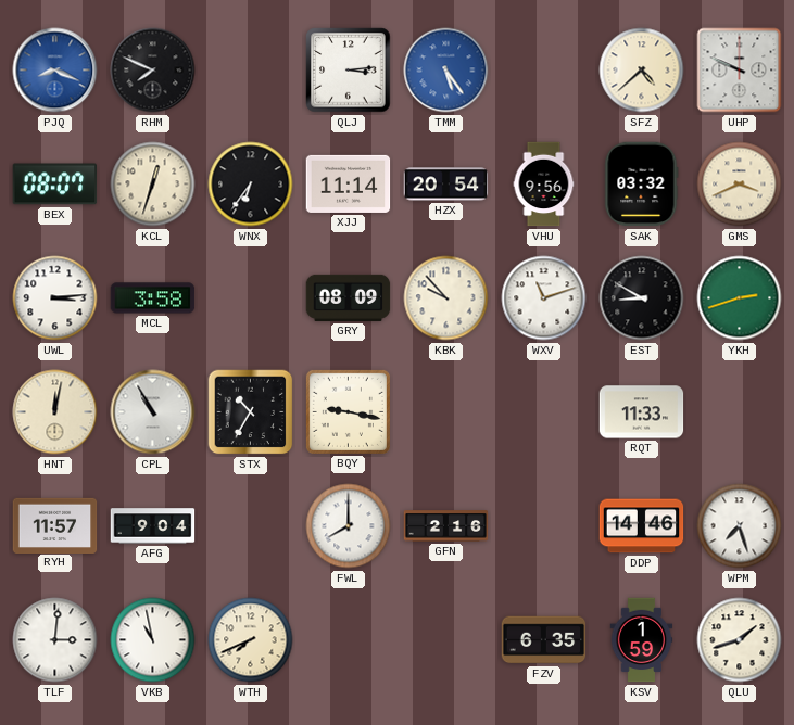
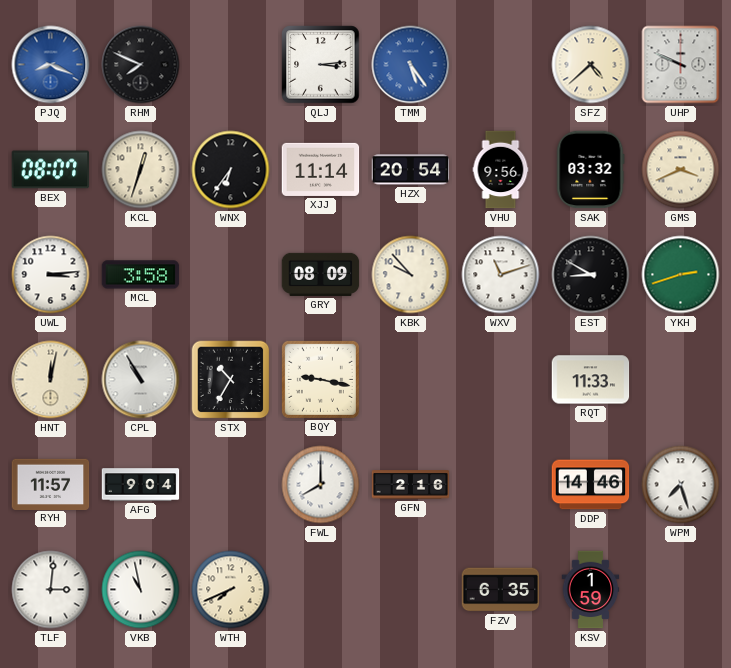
QLU: 1:42 -> none (740, 640)
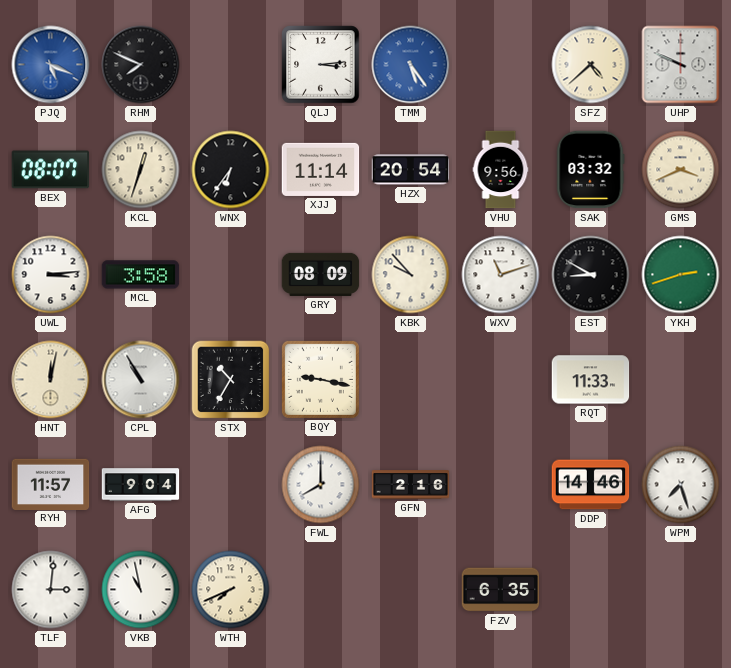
PJQ: 8:19 -> 5:19 (51, 65)
KSV: 1:59 -> none (591, 590)
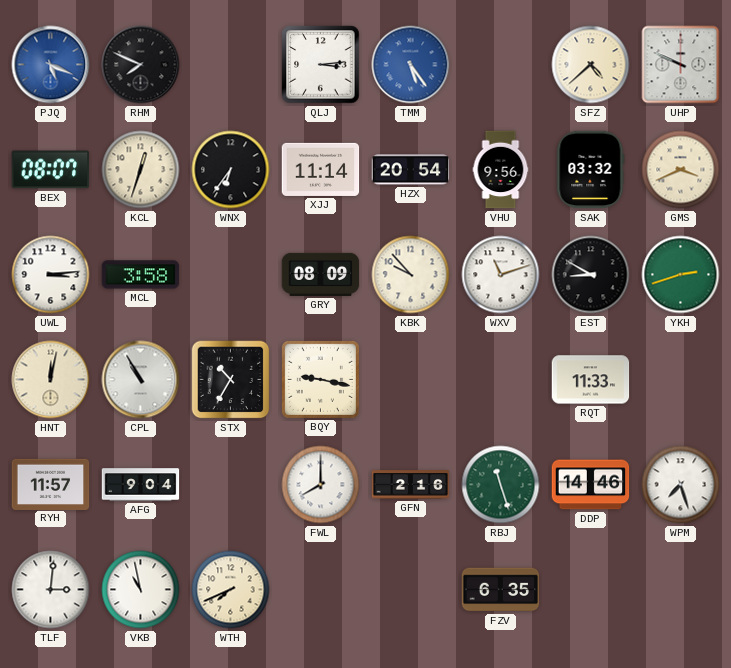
RBJ: none -> 11:27 (501, 485)
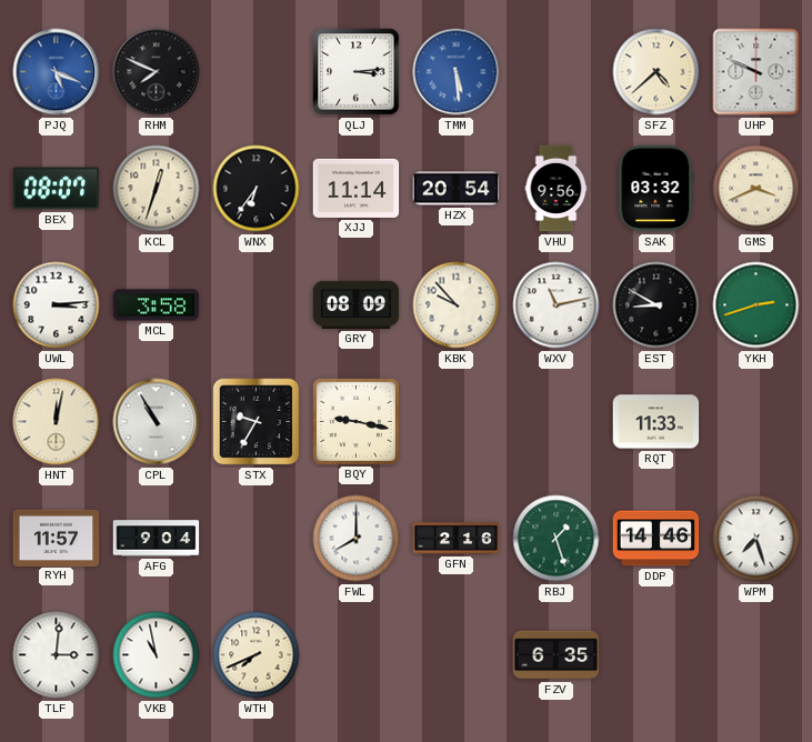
TMM: 5:24 -> 5:29 (457, 72)
WXV: 11:12 -> 11:13 (557, 305)
STX: 10:35 -> 9:35 (257, 422)
RBJ: 11:27 -> 1:27 (557, 539)
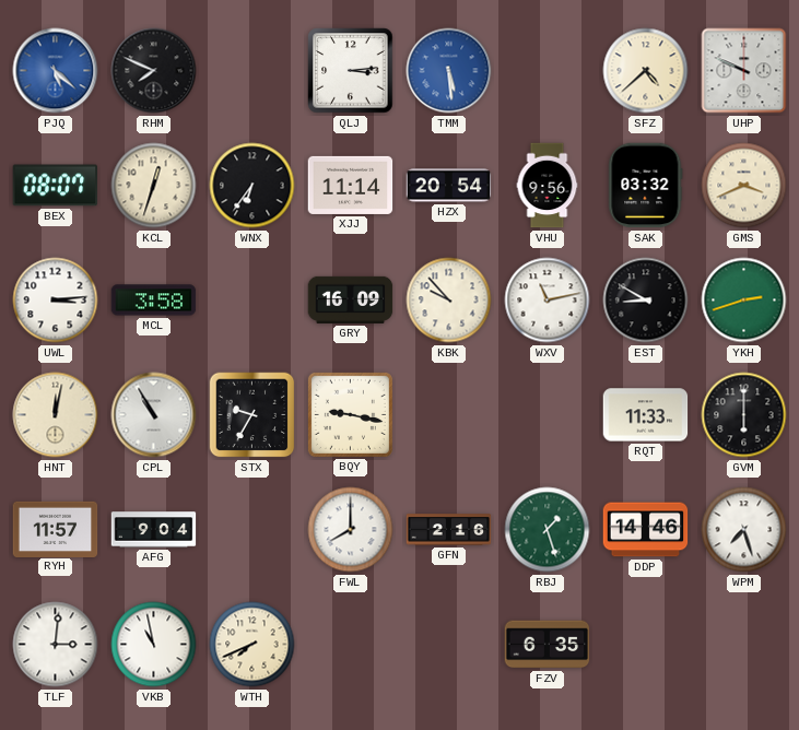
PJQ: 5:19 -> 5:22 (56, 71)
GRY: 08:09 -> 16:09 (351, 299)
GVM: none -> 6:00 (744, 415)
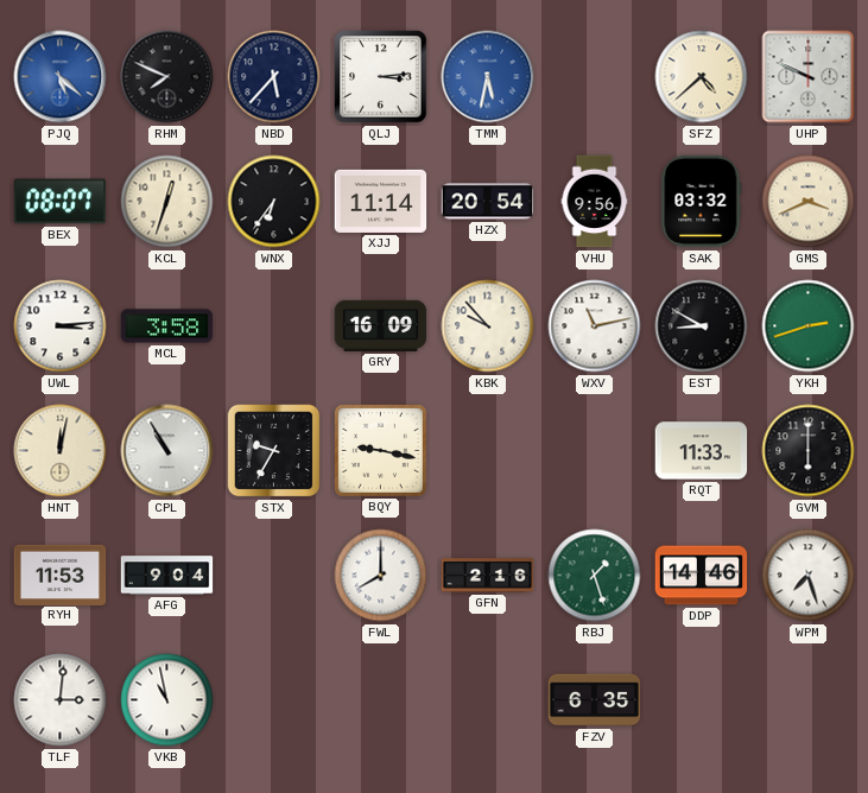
NBD: none -> 5:37 (274, 77)
TMM: 5:29 -> 5:32 (488, 77)
RYH: 11:57 -> 11:53 (61, 575)
WTH: 7:41 -> none (252, 645)
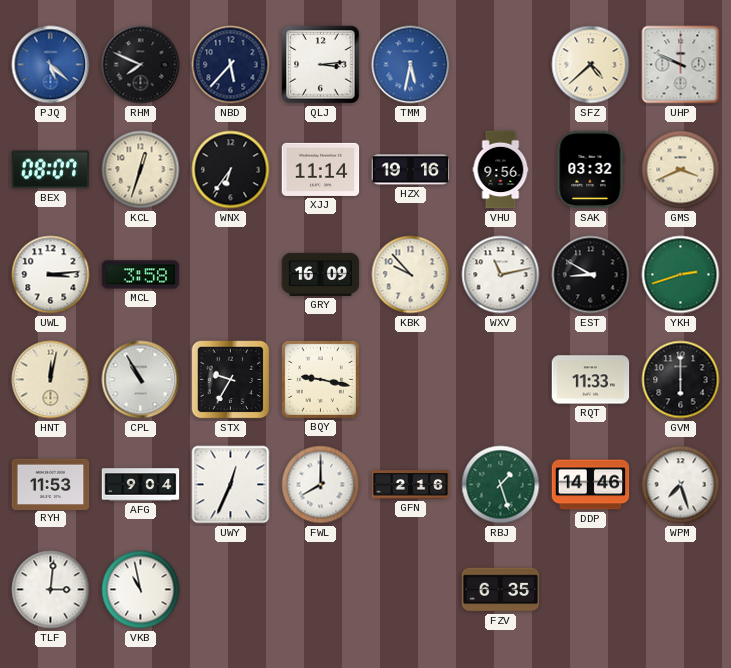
HZX: 20:54 -> 19:16 (411, 170)
UWY: none -> 12:34 (231, 485)
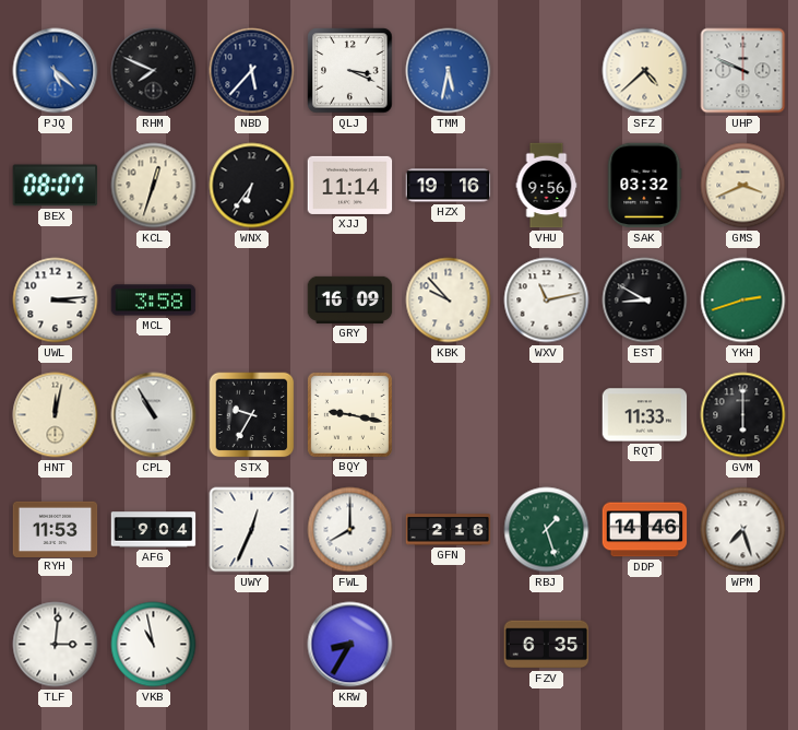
QLJ: 3:14 -> 3:19 (350, 71)
KRW: none -> 8:35 (350, 645)
